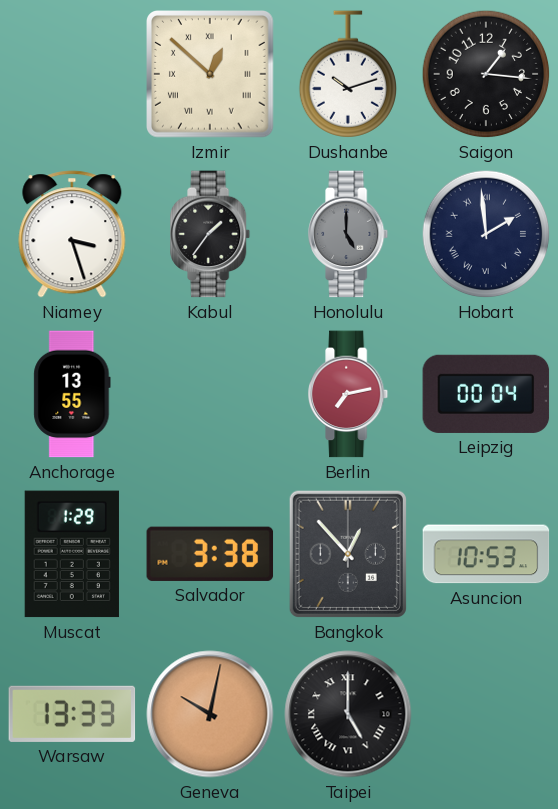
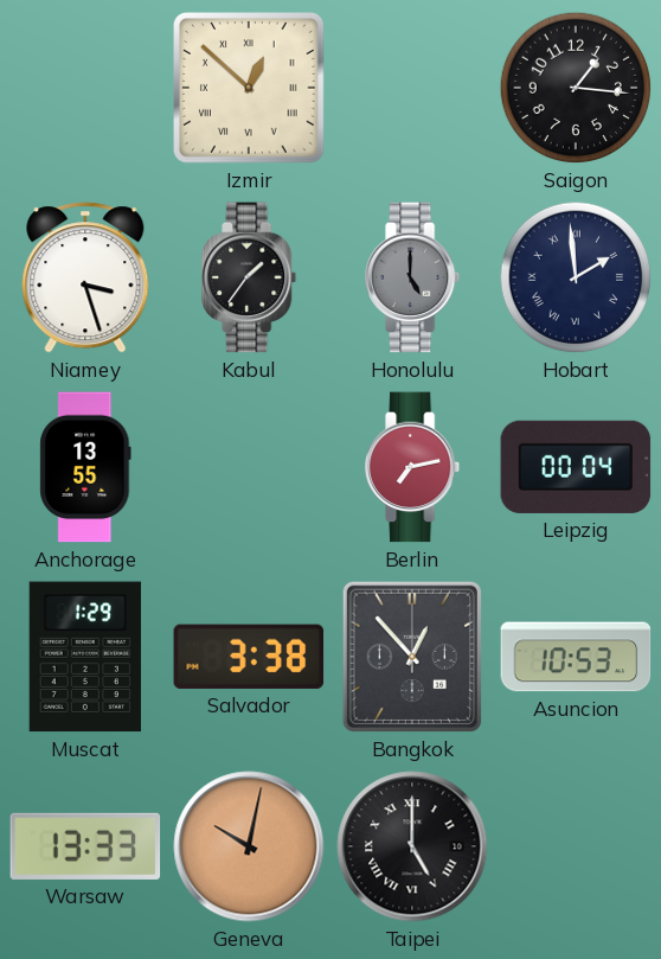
Dushanbe: 10:12 -> none (347, 74)
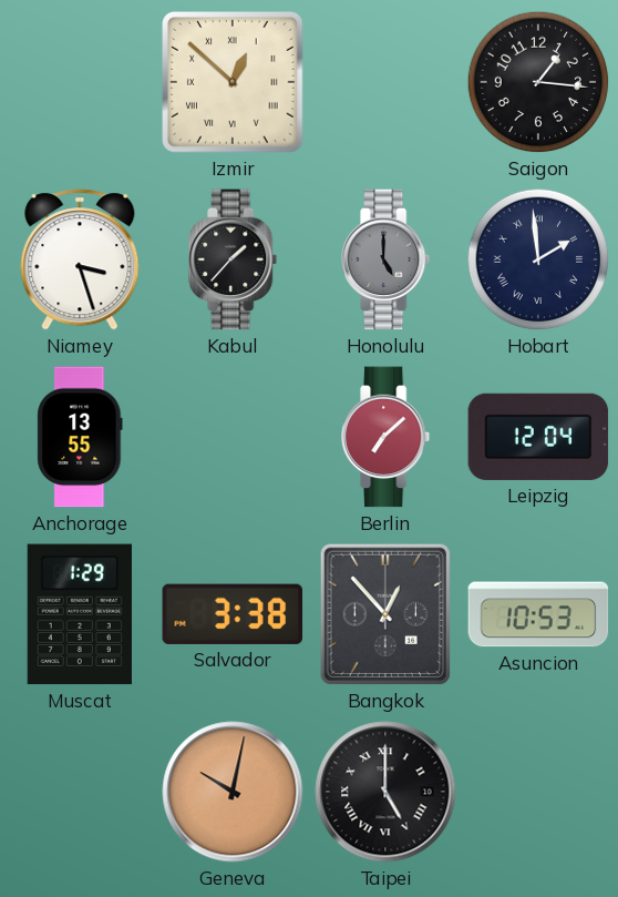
Kabul: 1:36 -> 1:37 (234, 259)
Berlin: 7:13 -> 7:08 (387, 437)
Leipzig: 00:04 -> 12:04 (538, 437)
Warsaw: 13:33 -> none (85, 846)
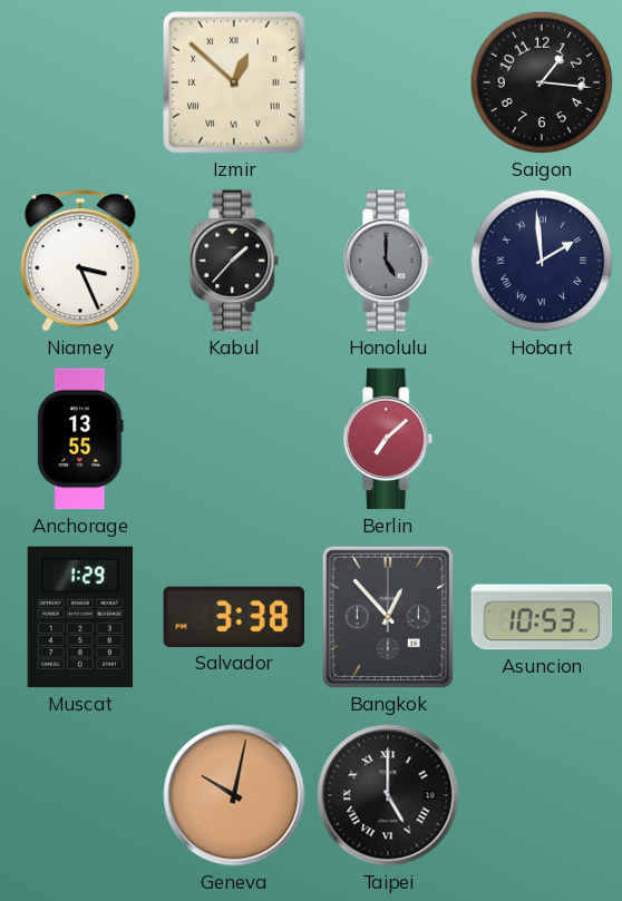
Niamey: 3:27 -> 3:26 (80, 261)
Leipzig: 12:04 -> none (538, 437)
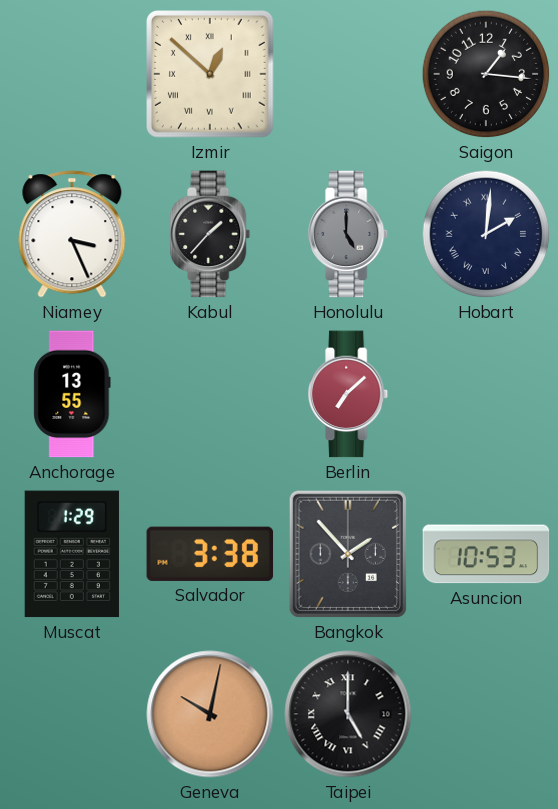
Hobart: 1:59 -> 2:01 (486, 234)
Bangkok: 12:53 -> 1:53 (348, 554)
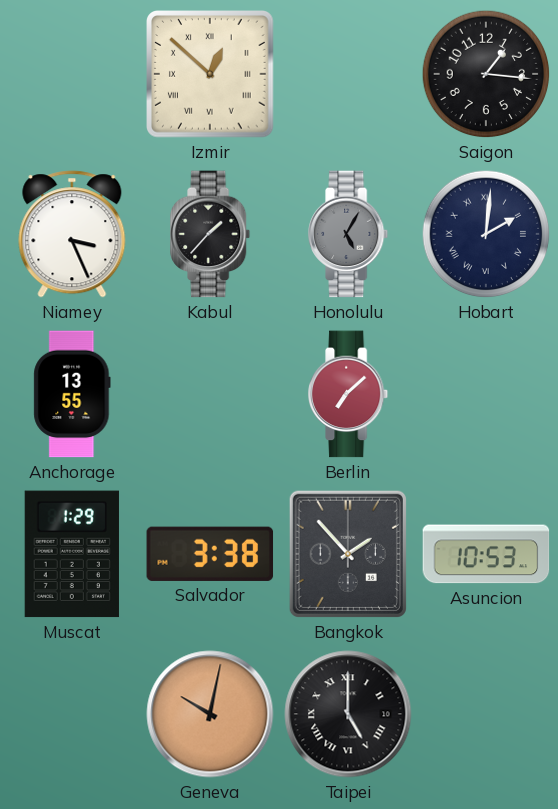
Honolulu: 5:00 -> 5:05 (349, 234)
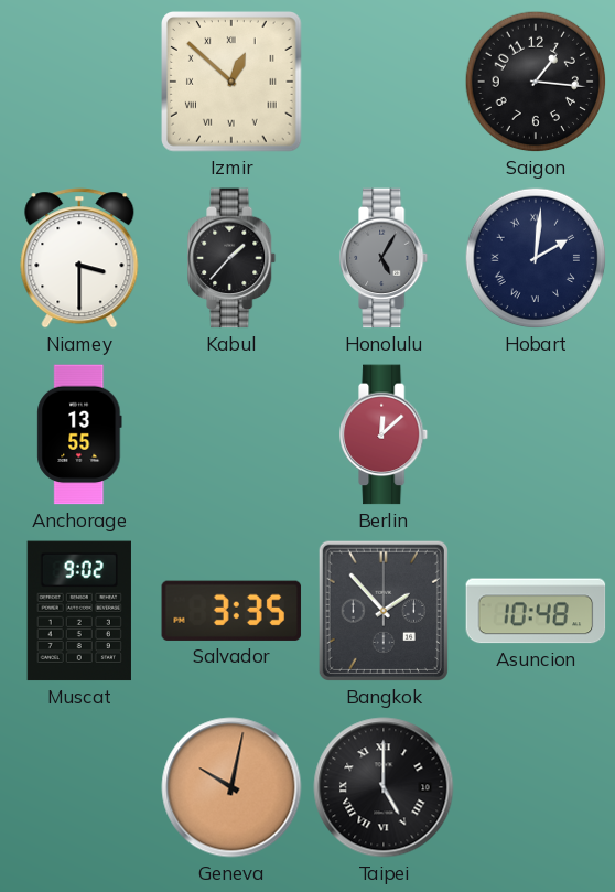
Niamey: 3:26 -> 3:30 (79, 258)
Berlin: 7:08 -> 12:08 (385, 434)
Muscat: 1:29 -> 9:02 (79, 611)
Salvador: 3:38 -> 3:35 (231, 611)
Asuncion: 10:53 -> 10:48 (536, 611)
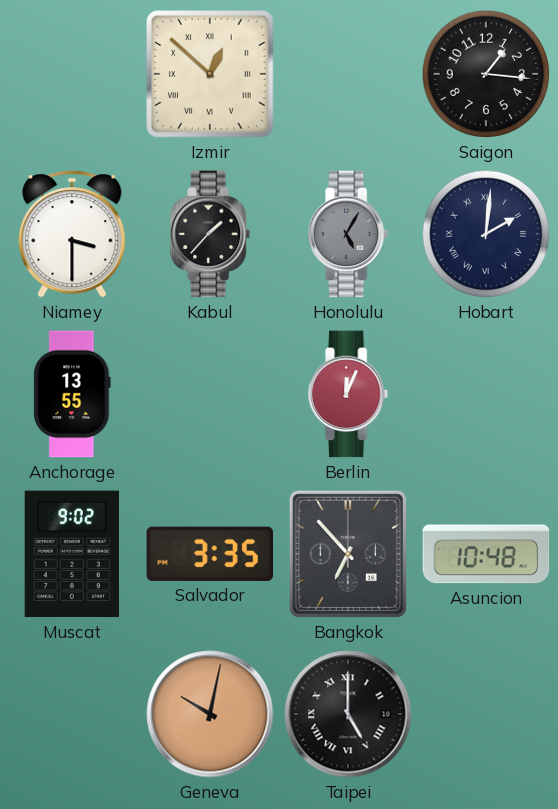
Berlin: 12:08 -> 12:04 (349, 394)
Bangkok: 1:53 -> 6:53 (348, 554)
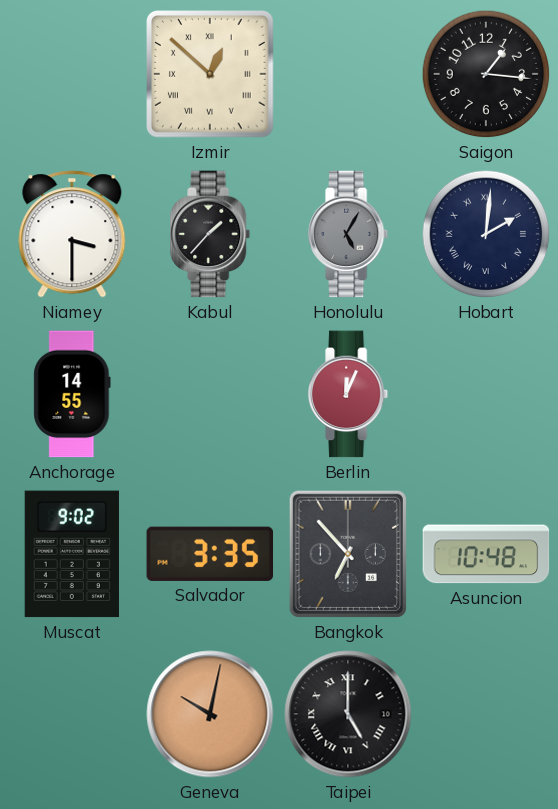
Anchorage: 13:55 -> 14:55 (72, 394)
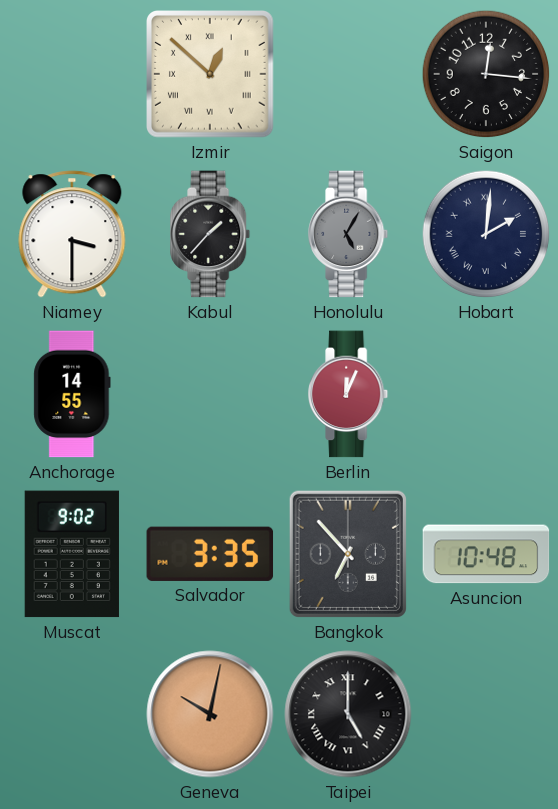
Saigon: 1:16 -> 12:16 (486, 74)
